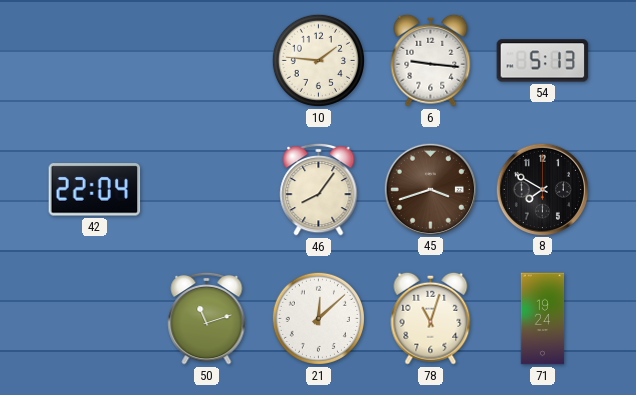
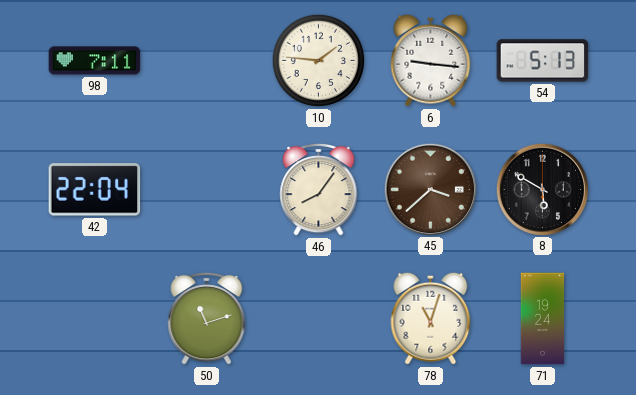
98: none -> 7:11 (95, 61)
45: 3:42 -> 3:38 (430, 189)
8: 7:50 -> 5:50 (542, 189)
21: 12:08 -> none (318, 318)
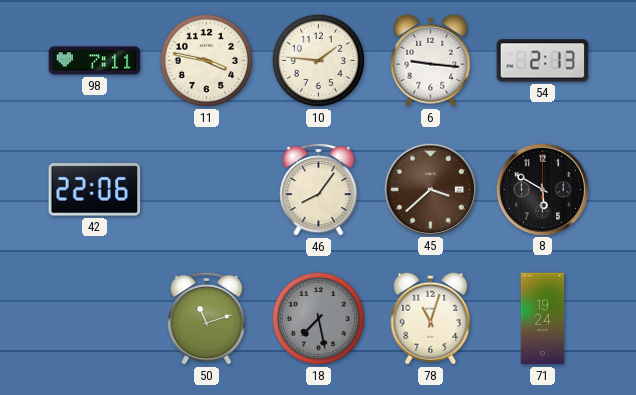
11: none -> 3:47 (206, 60)
54: 5:13 -> 2:13 (543, 61)
42: 22:04 -> 22:06 (95, 190)
18: none -> 7:28 (318, 318)
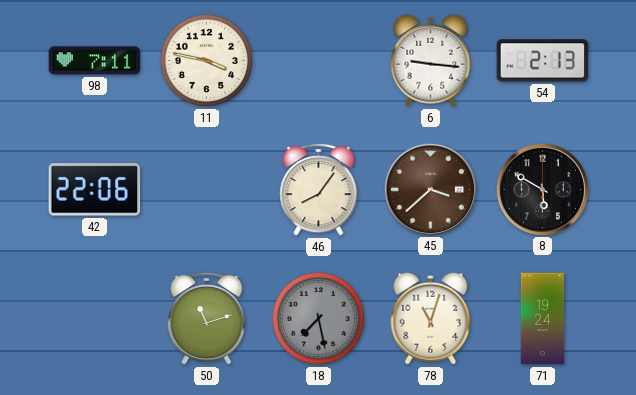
10: 1:46 -> none (318, 60)
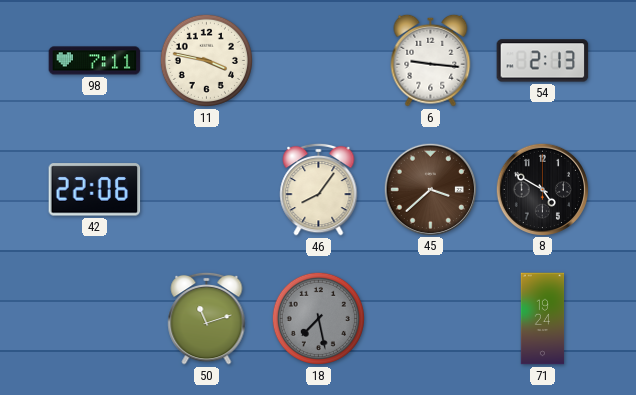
8: 5:50 -> 4:50 (542, 189)
78: 11:03 -> none (431, 318)
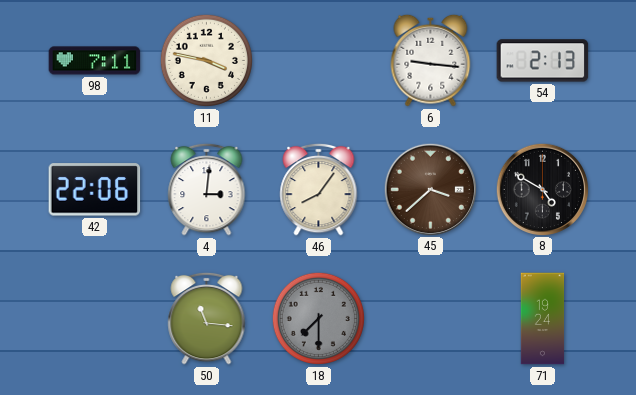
4: none -> 3:01 (207, 189)
50: 11:12 -> 11:16 (207, 318)
18: 7:28 -> 7:30 (318, 318)
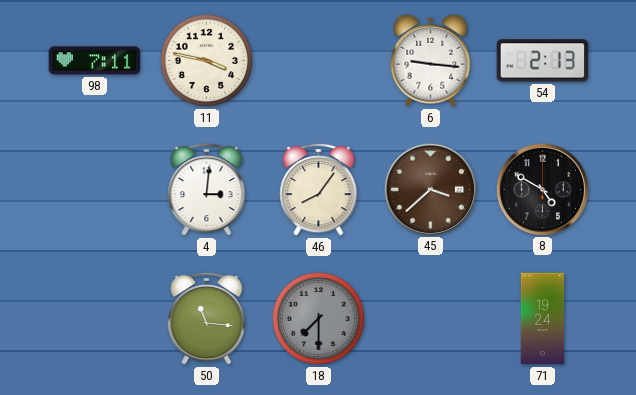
42: 22:06 -> none (95, 190)
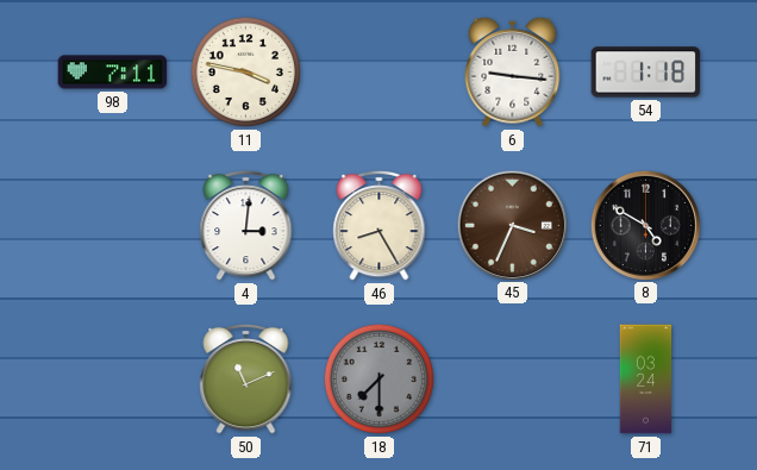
54: 2:13 -> 1:18 (646, 73)
46: 8:06 -> 8:25 (380, 225)
45: 3:38 -> 3:34 (512, 225)
50: 11:16 -> 11:11 (246, 378)
71: 19:24 -> 03:24 (646, 380)
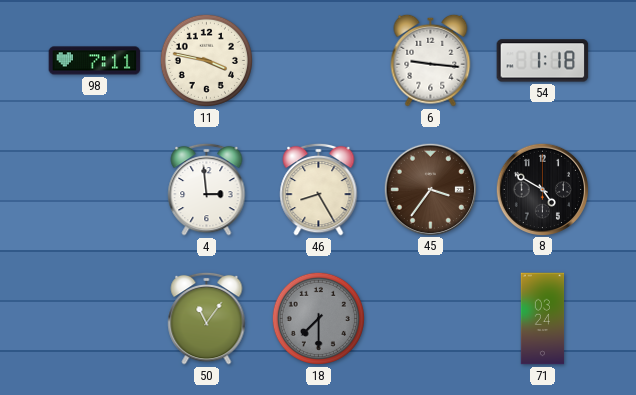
4: 3:01 -> 2:59 (207, 189)
45: 3:34 -> 3:36 (430, 189)
50: 11:11 -> 11:06 (207, 318)
